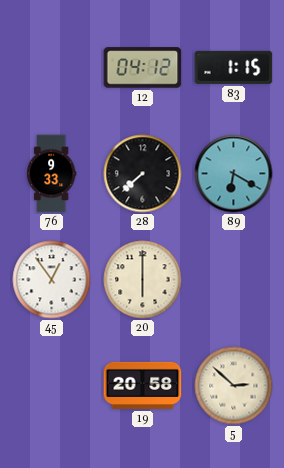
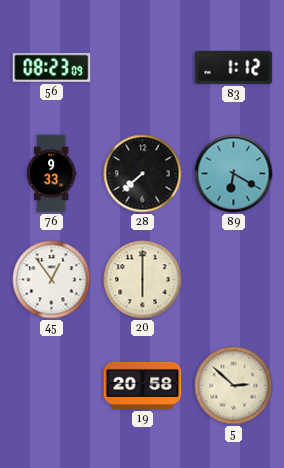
56: none -> 08:23 (52, 67)
12: 04:12 -> none (143, 68)
83: 1:15 -> 1:12 (234, 67)
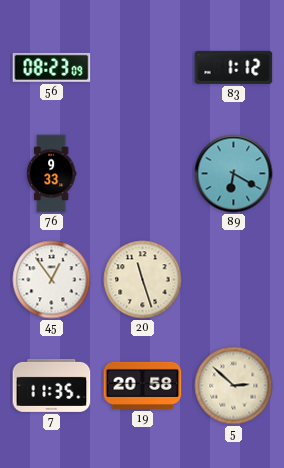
28: 7:38 -> none (143, 174)
20: 6:00 -> 11:27 (143, 280)
7: none -> 11:35 (52, 385)
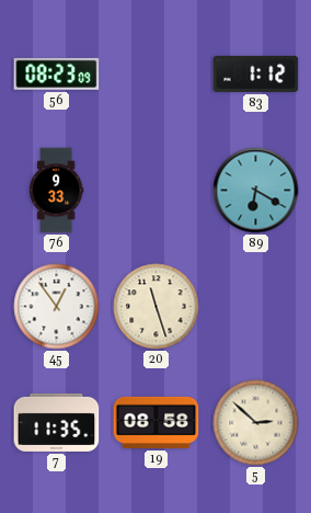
19: 20:58 -> 08:58 (157, 422)
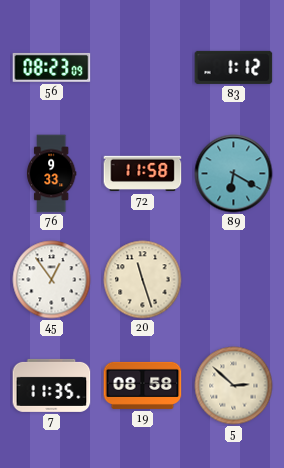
72: none -> 11:58 (143, 174)
